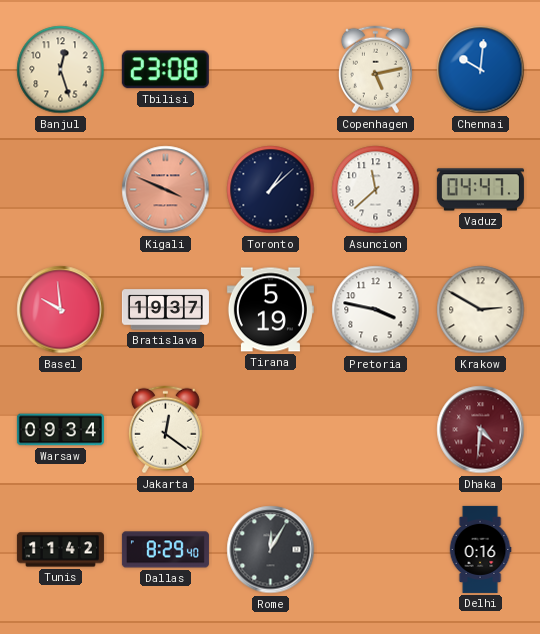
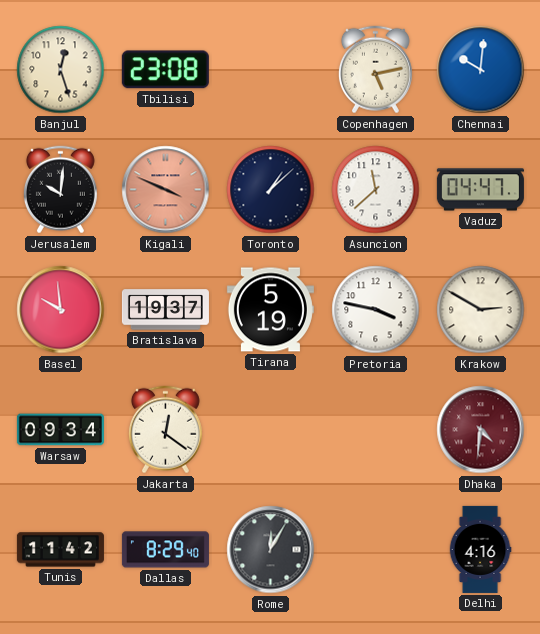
Jerusalem: none -> 10:01 (60, 190)
Delhi: 0:16 -> 4:16 (480, 549)
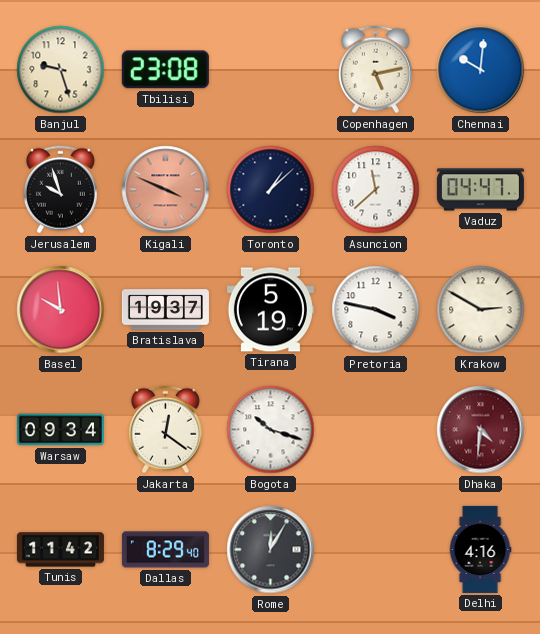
Banjul: 12:27 -> 9:27 (61, 70)
Jerusalem: 10:01 -> 9:57 (60, 190)
Bogota: none -> 10:18 (271, 430)
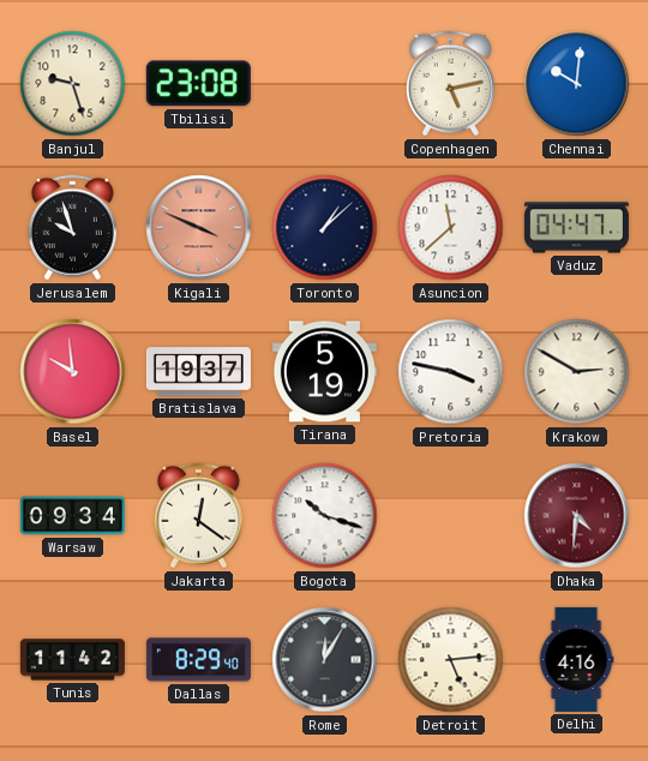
Detroit: none -> 5:14 (451, 660)
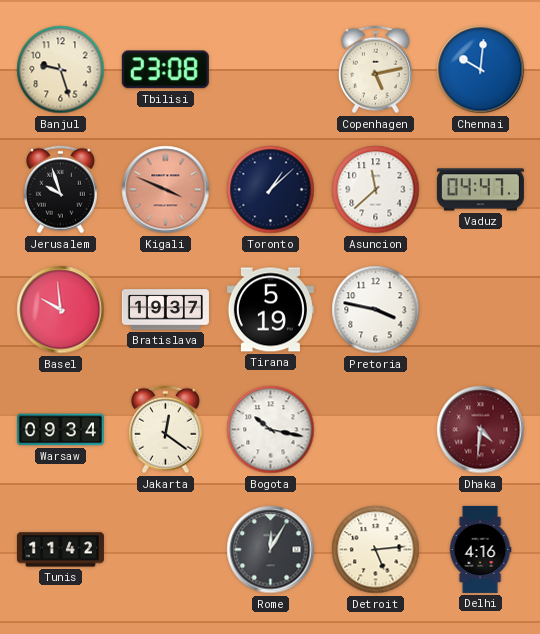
Krakow: 2:50 -> none (577, 372)
Bogota: 10:18 -> 10:17 (271, 430)
Dallas: 8:29 -> none (198, 660)
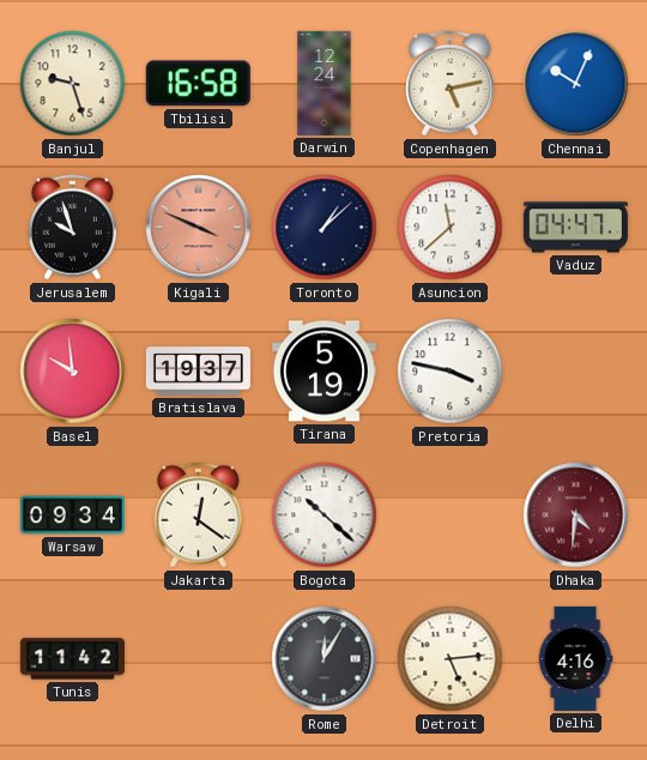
Tbilisi: 23:08 -> 16:58 (198, 84)
Darwin: none -> 12:24 (325, 83)
Chennai: 10:01 -> 10:04 (576, 84)
Bogota: 10:17 -> 10:22 (325, 515)
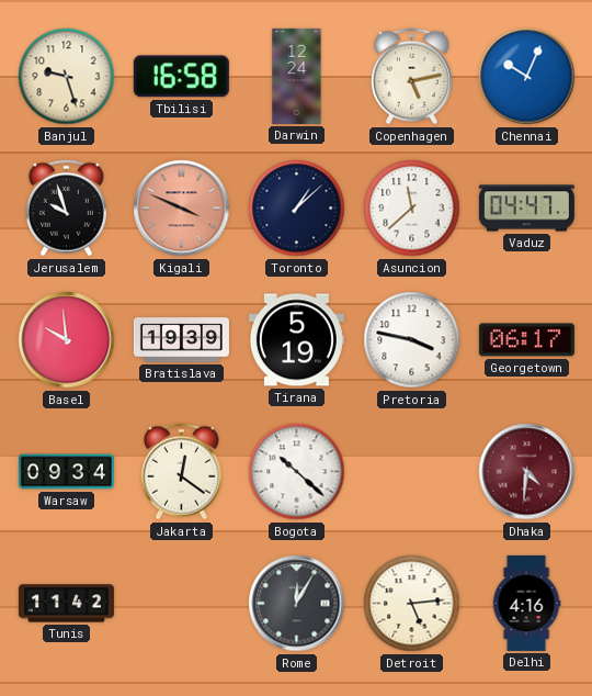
Bratislava: 19:37 -> 19:39 (181, 340)
Georgetown: none -> 06:17 (526, 340)
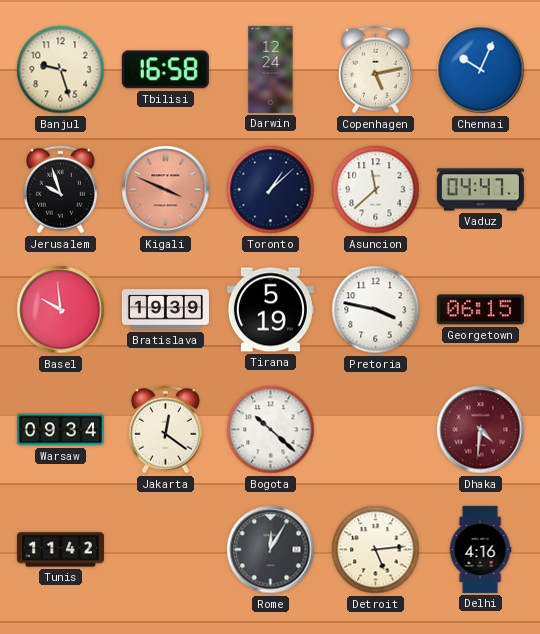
Georgetown: 06:17 -> 06:15 (480, 310)
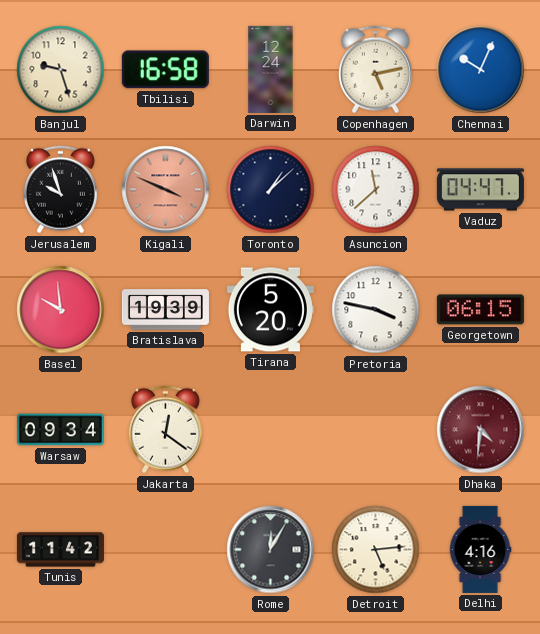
Tirana: 5:19 -> 5:20 (270, 310)
Bogota: 10:22 -> none (271, 430)
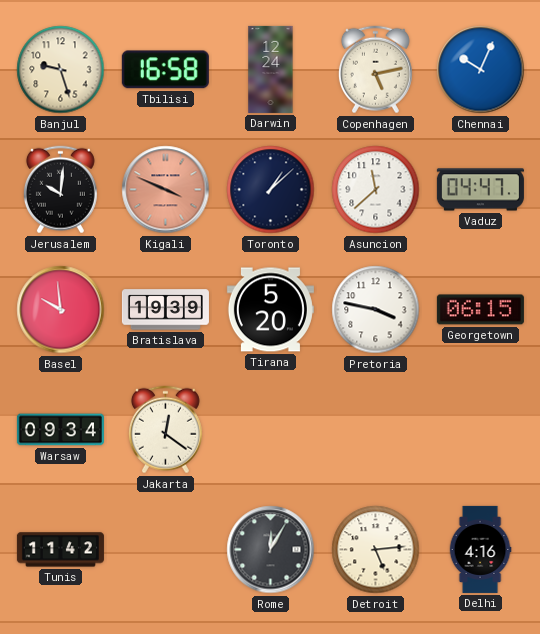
Jerusalem: 9:57 -> 10:01 (60, 190)
Dhaka: 4:31 -> none (481, 430)
